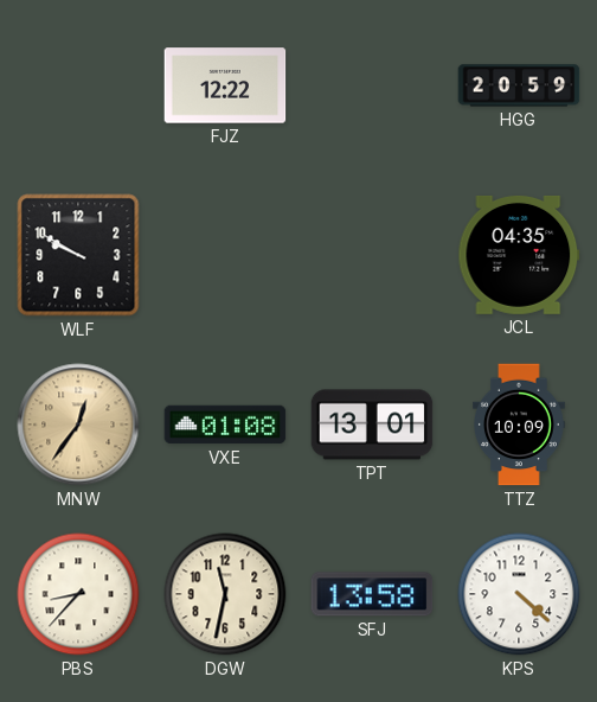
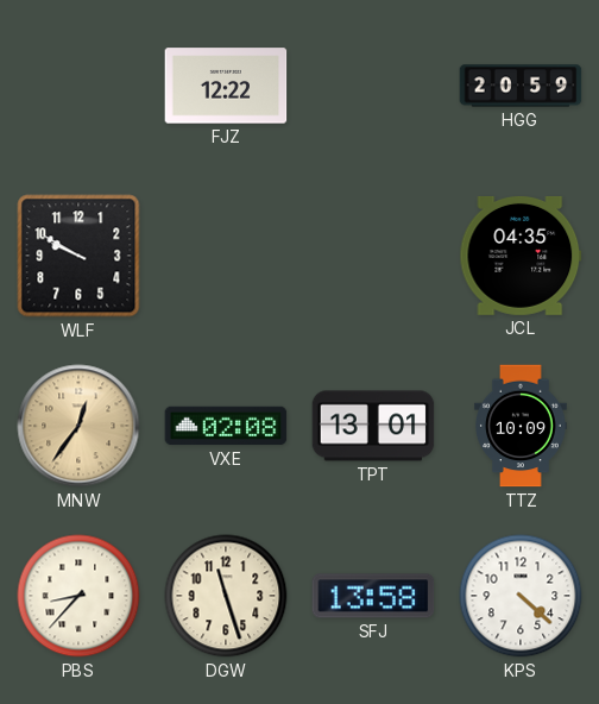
VXE: 01:08 -> 02:08 (226, 426)
DGW: 11:32 -> 11:27 (226, 596)
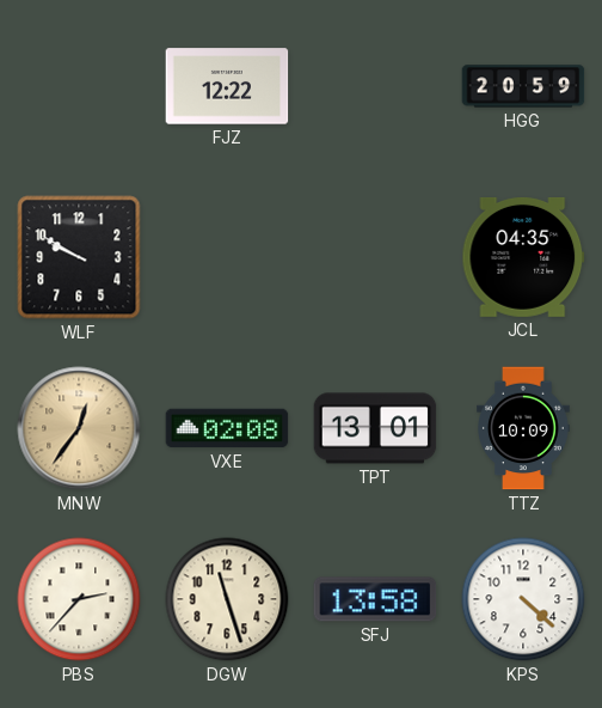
PBS: 8:37 -> 2:37 (79, 599)
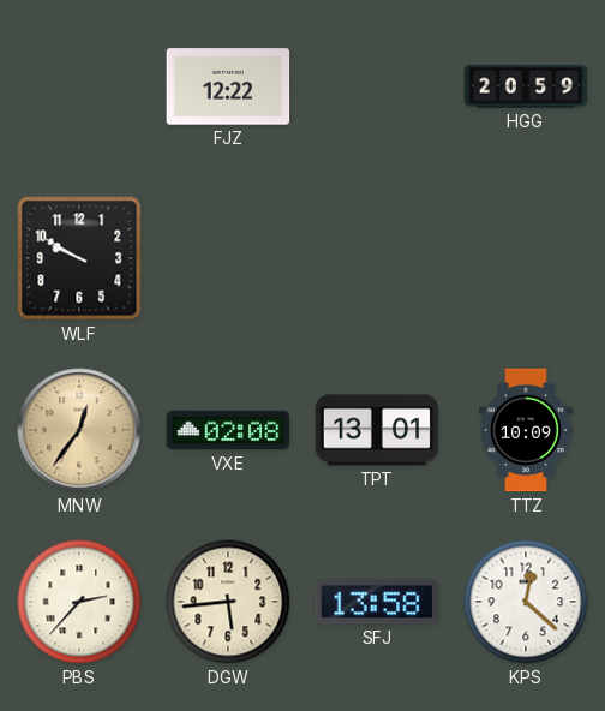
JCL: 04:35 -> none (523, 257)
DGW: 11:27 -> 5:44 (228, 602)
KPS: 4:22 -> 12:22 (526, 602)
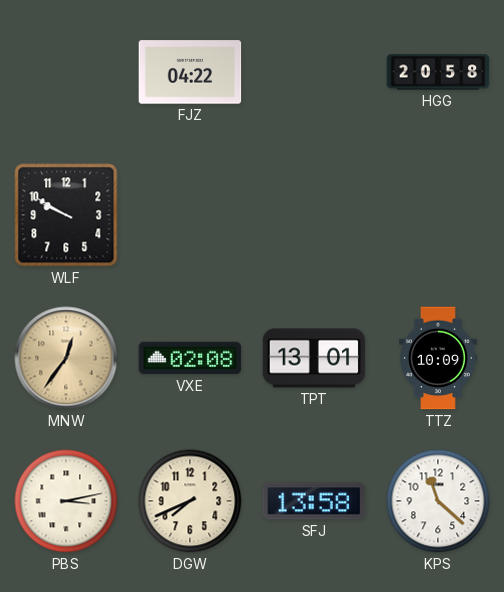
FJZ: 12:22 -> 04:22 (190, 72)
HGG: 20:59 -> 20:58 (438, 72)
PBS: 2:37 -> 3:13 (66, 501)
DGW: 5:44 -> 7:41 (190, 501)
KPS: 12:22 -> 11:22 (438, 501)
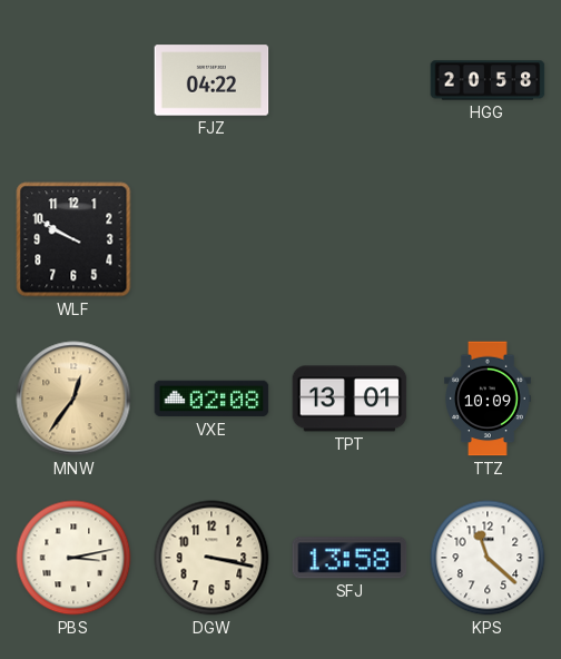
DGW: 7:41 -> 3:17 (211, 558)
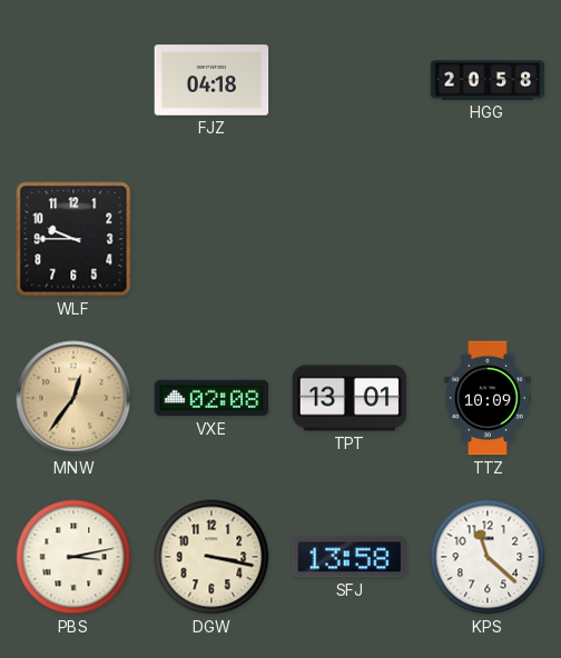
FJZ: 04:22 -> 04:18 (211, 80)
WLF: 9:50 -> 9:45 (73, 239)
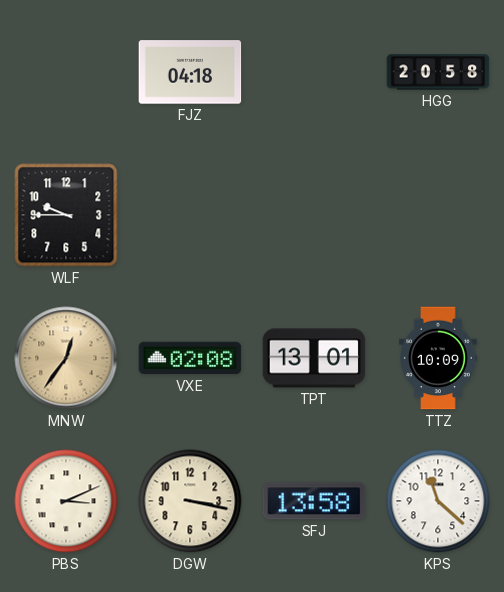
PBS: 3:13 -> 3:11 (66, 501)
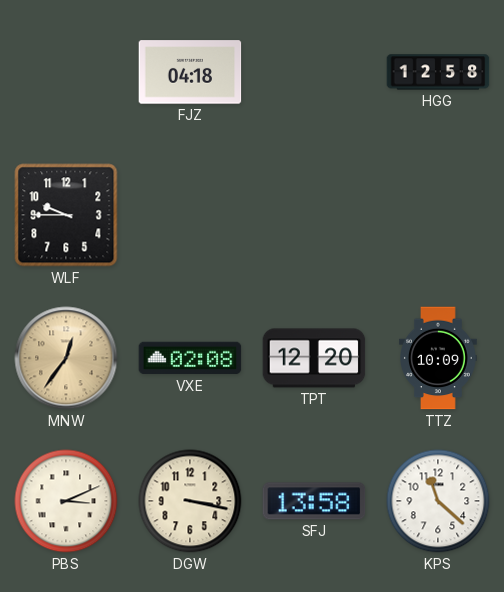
HGG: 20:58 -> 12:58 (438, 72)
TPT: 13:01 -> 12:20 (314, 358)
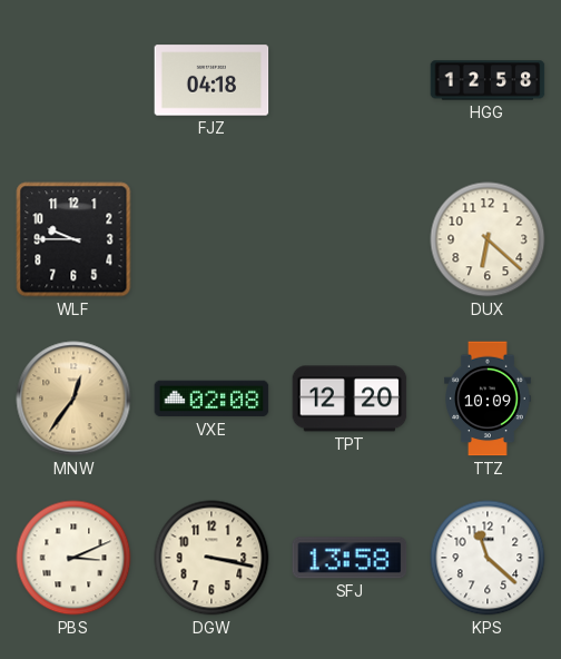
DUX: none -> 6:22 (488, 239)
